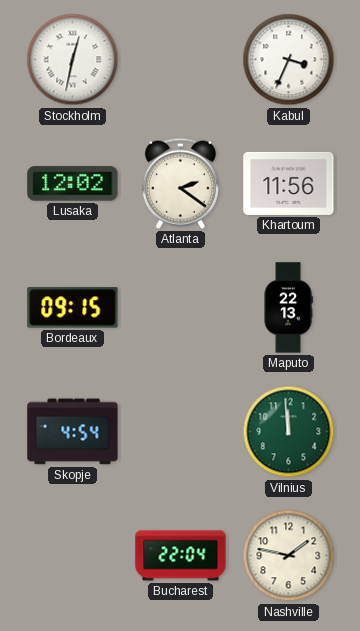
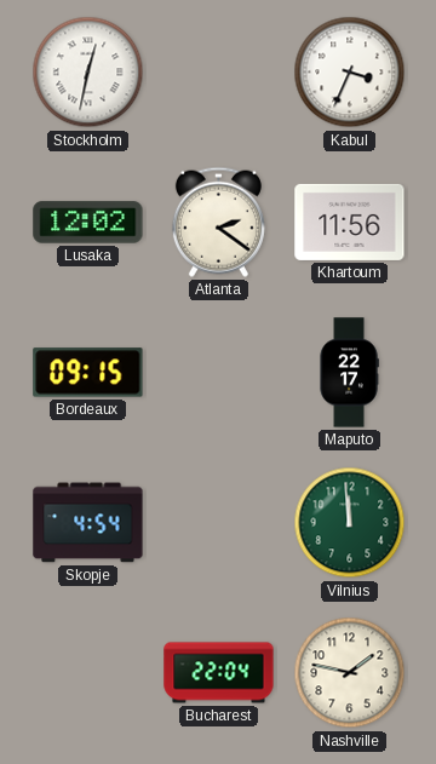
Maputo: 22:13 -> 22:17 (349, 373)
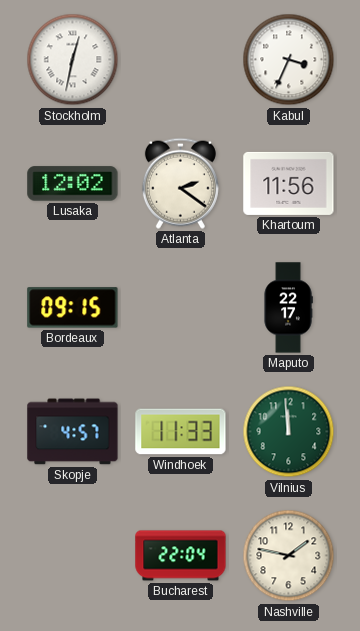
Skopje: 4:54 -> 4:57 (73, 432)
Windhoek: none -> 11:33 (181, 432)
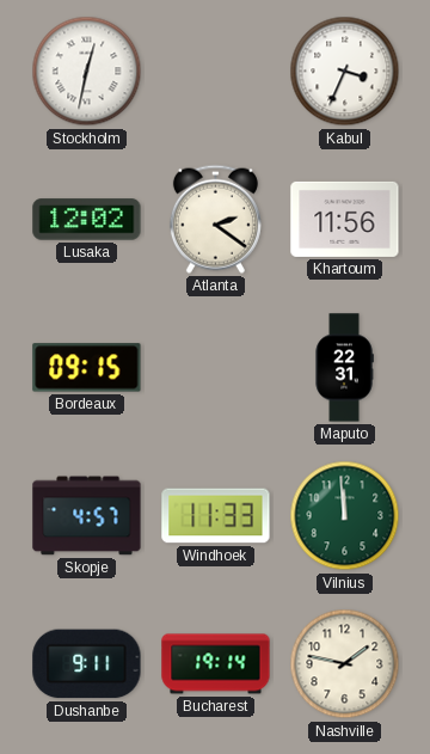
Maputo: 22:17 -> 22:31 (344, 368)
Dushanbe: none -> 9:11 (87, 664)
Bucharest: 22:04 -> 19:14 (216, 664)
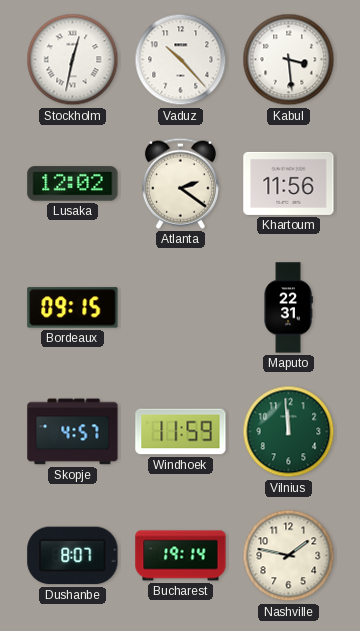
Vaduz: none -> 10:23 (181, 60)
Kabul: 3:34 -> 3:29 (289, 60)
Windhoek: 11:33 -> 11:59 (181, 432)
Dushanbe: 9:11 -> 8:07 (73, 556)
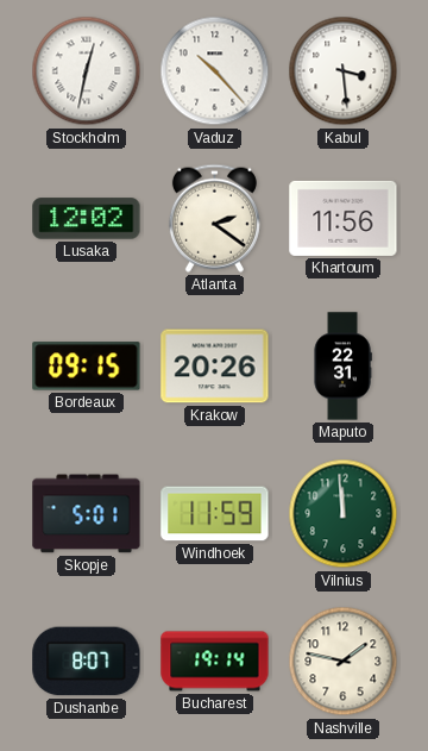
Krakow: none -> 20:26 (215, 367)
Skopje: 4:57 -> 5:01 (87, 514)
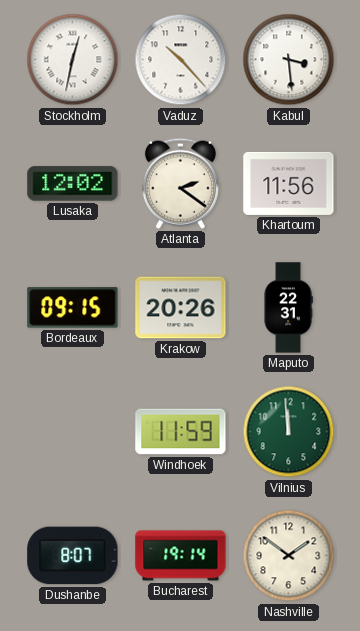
Skopje: 5:01 -> none (87, 514)
Nashville: 1:47 -> 1:51 (289, 556)
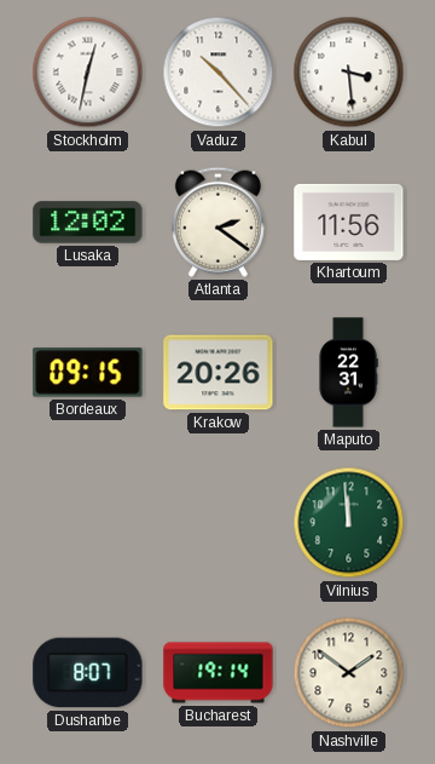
Windhoek: 11:59 -> none (181, 432)
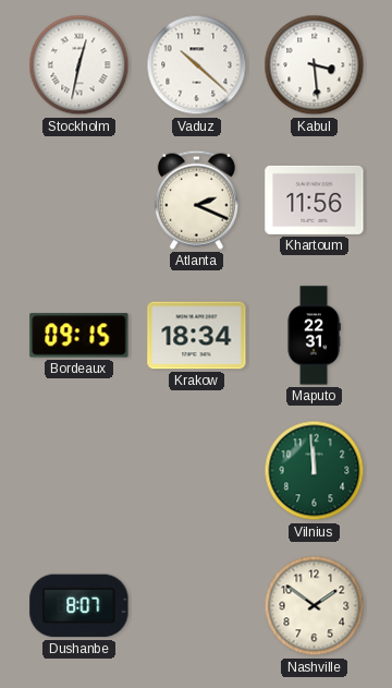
Vaduz: 10:23 -> 10:22 (197, 65)
Lusaka: 12:02 -> none (88, 223)
Atlanta: 2:21 -> 2:19 (196, 200)
Krakow: 20:26 -> 18:34 (197, 336)
Bucharest: 19:14 -> none (219, 673)
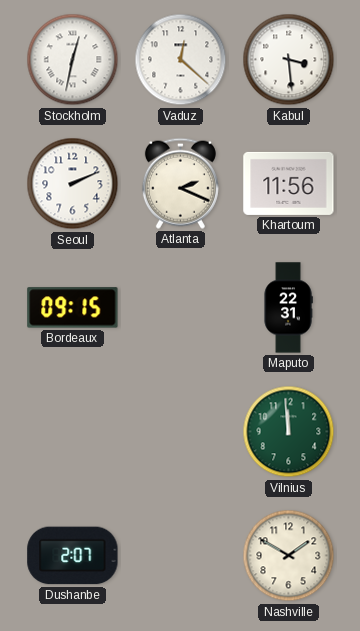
Vaduz: 10:22 -> 12:22 (181, 60)
Seoul: none -> 2:11 (73, 184)
Krakow: 18:34 -> none (197, 336)
Dushanbe: 8:07 -> 2:07 (73, 556)
Nashville: 1:51 -> 1:50 (289, 556)
